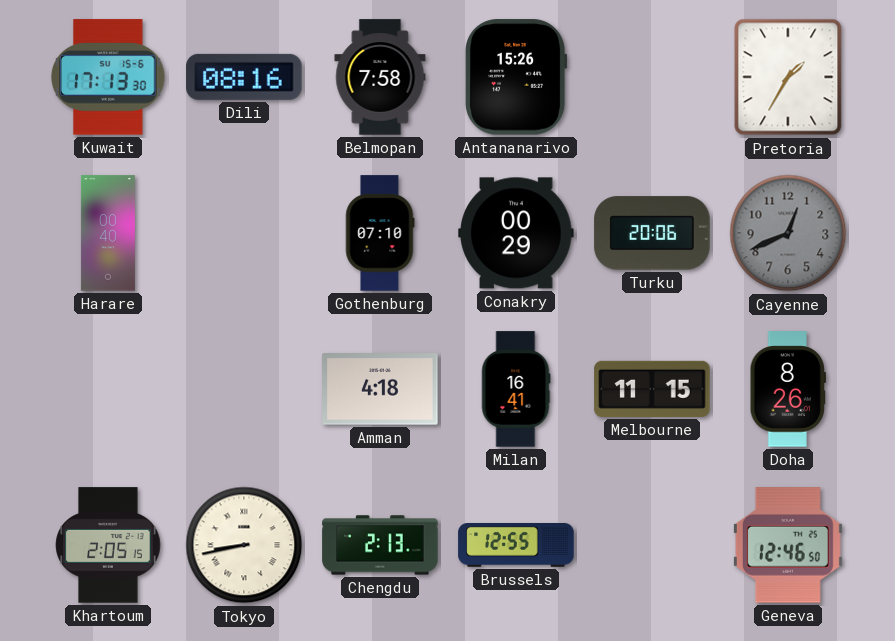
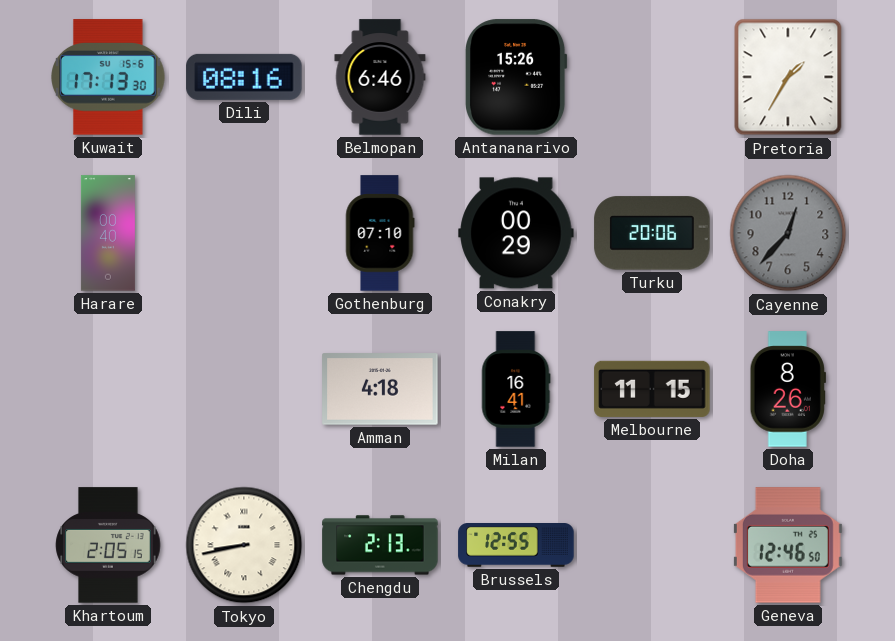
Belmopan: 7:58 -> 6:46 (380, 77)
Cayenne: 12:41 -> 12:37 (788, 233)
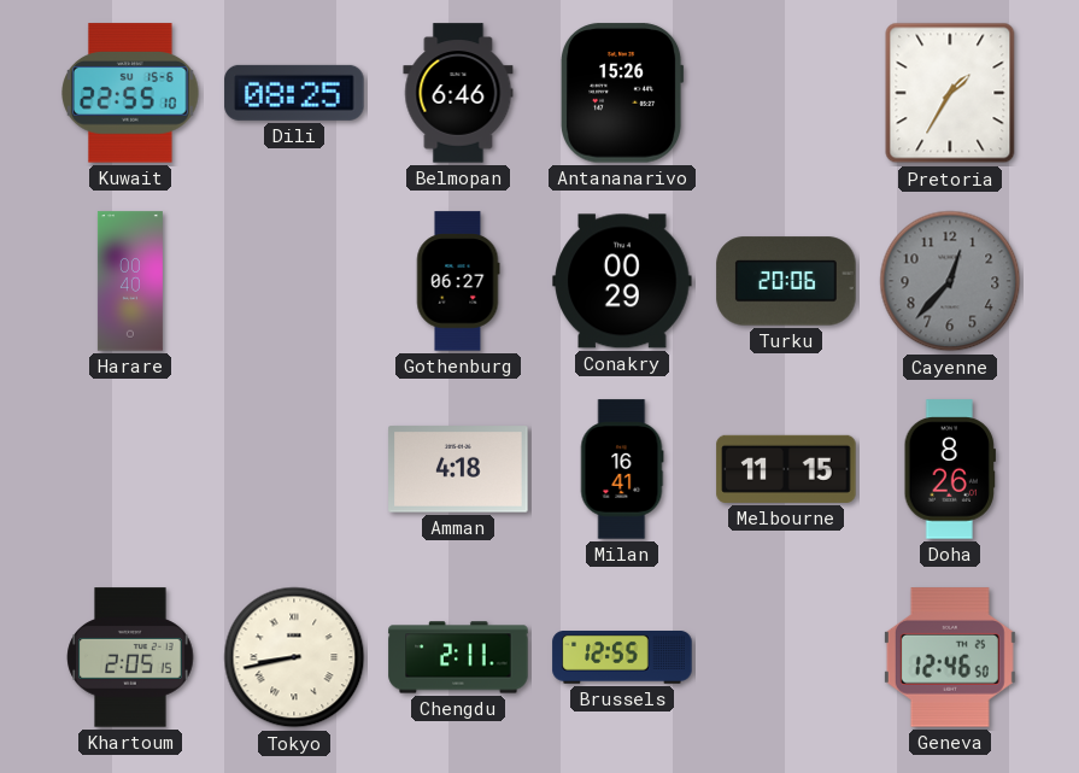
Kuwait: 17:13 -> 22:55 (130, 93)
Dili: 08:16 -> 08:25 (294, 93)
Gothenburg: 07:10 -> 06:27 (458, 281)
Chengdu: 2:13 -> 2:11 (458, 657)
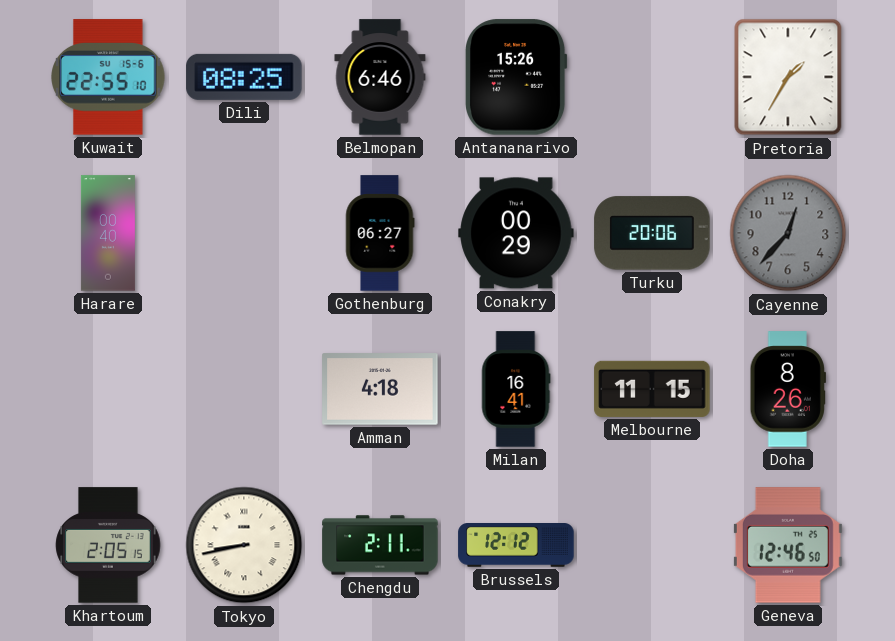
Brussels: 12:55 -> 12:12 (516, 546)
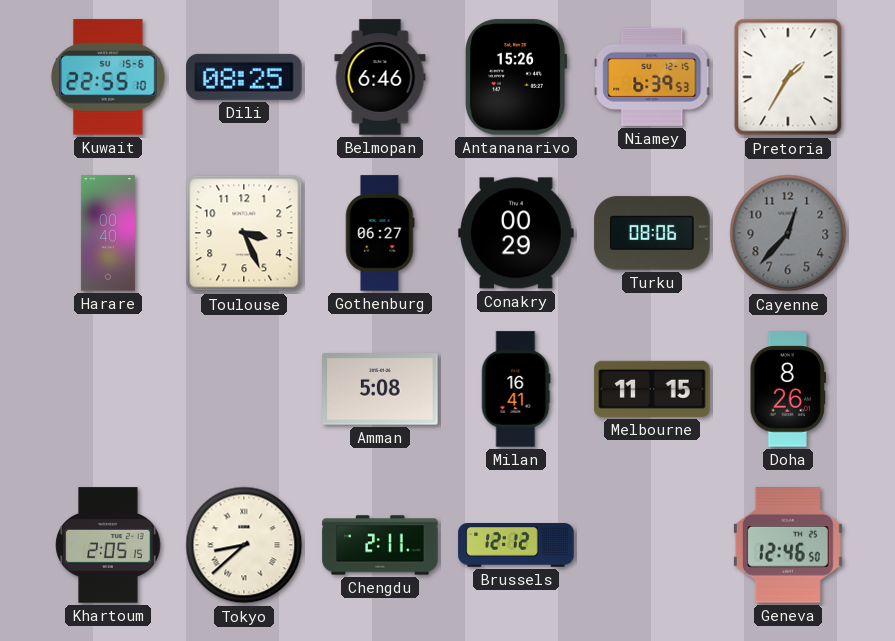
Niamey: none -> 6:39 (652, 77)
Toulouse: none -> 3:26 (244, 233)
Turku: 20:06 -> 08:06 (652, 233)
Amman: 4:18 -> 5:08 (380, 389)
Tokyo: 8:43 -> 8:38 (244, 545)
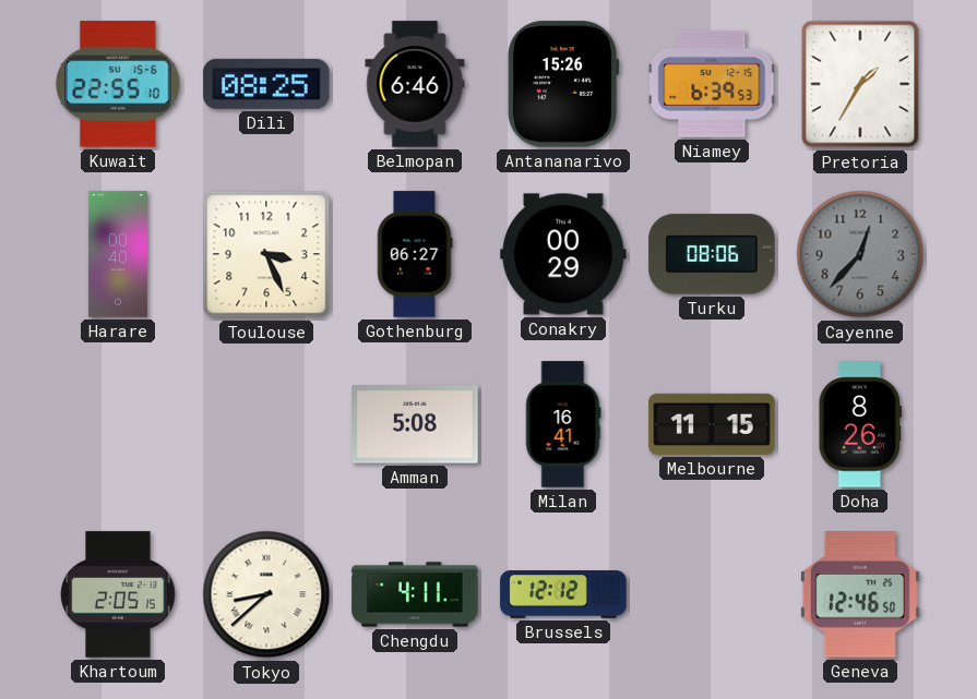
Chengdu: 2:11 -> 4:11 (415, 594)
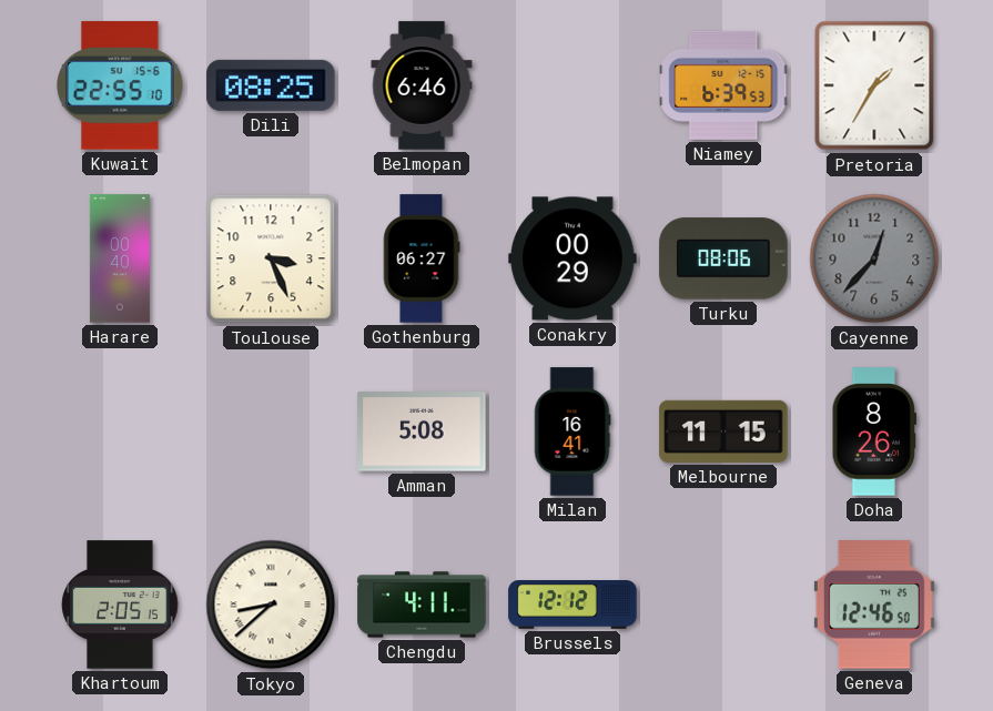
Antananarivo: 15:26 -> none (563, 84)
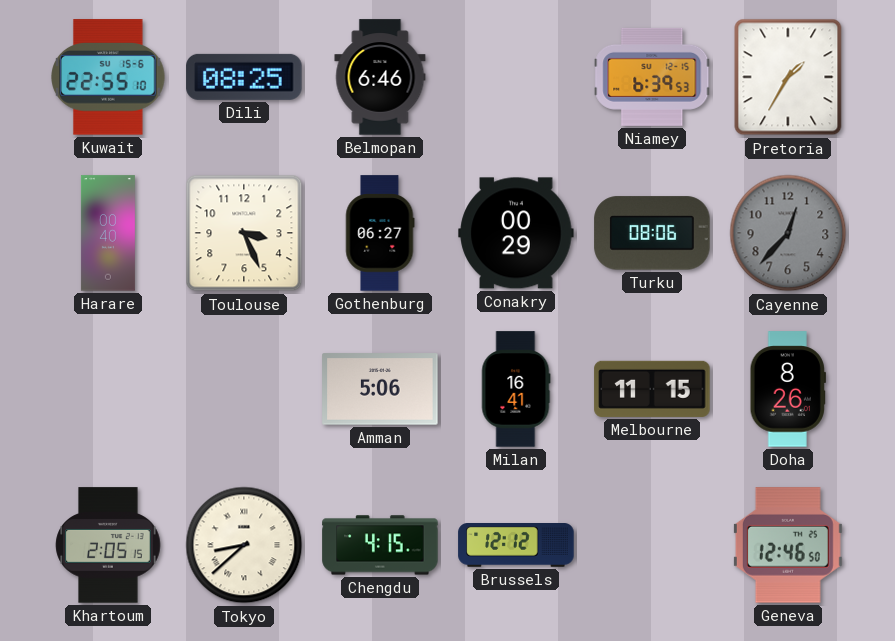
Amman: 5:08 -> 5:06 (380, 389)
Chengdu: 4:11 -> 4:15 (380, 545)
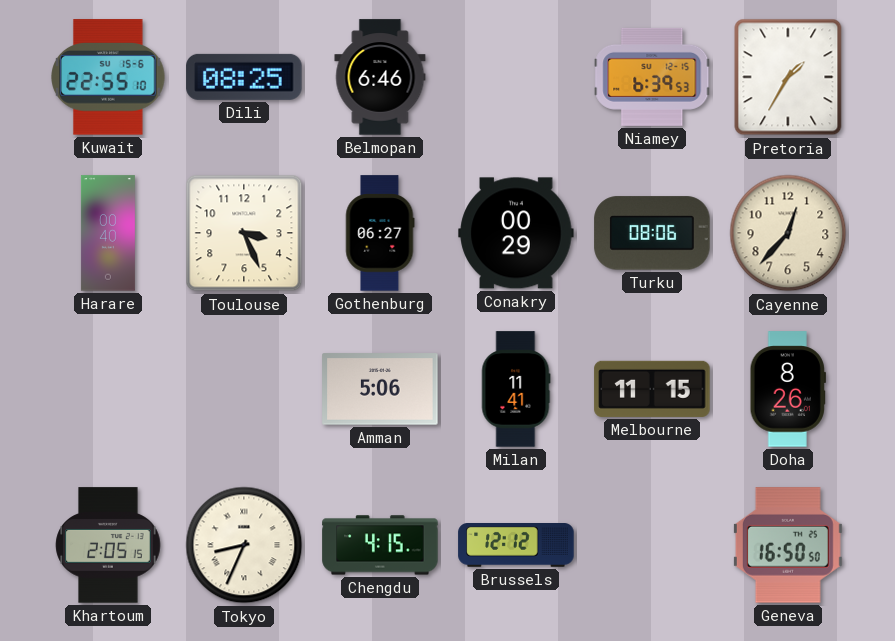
Cayenne dial: grey -> cream (788, 233)
Milan: 16:41 -> 11:41 (516, 389)
Tokyo: 8:38 -> 8:34 (244, 545)
Geneva: 12:46 -> 16:50 (788, 545)
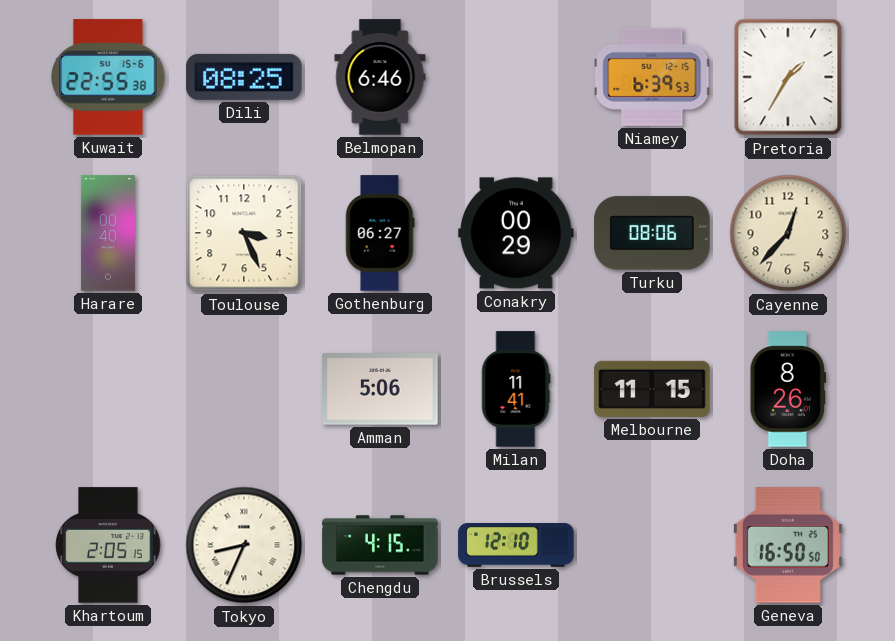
Kuwait: 22:55:10 -> 22:55:38 (108, 77)
Brussels: 12:12 -> 12:10 (516, 546)
